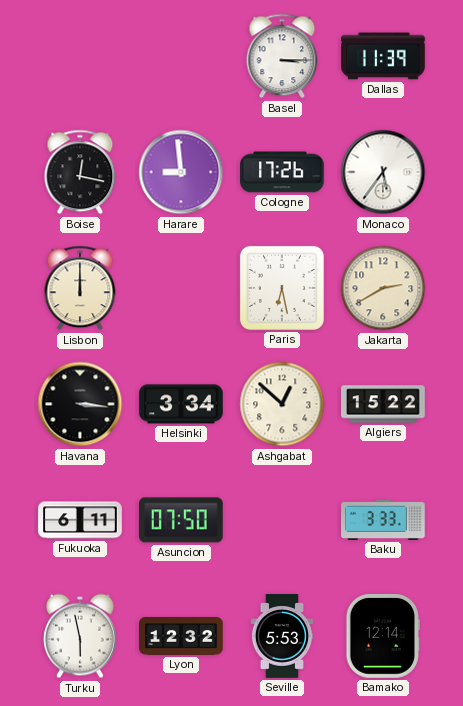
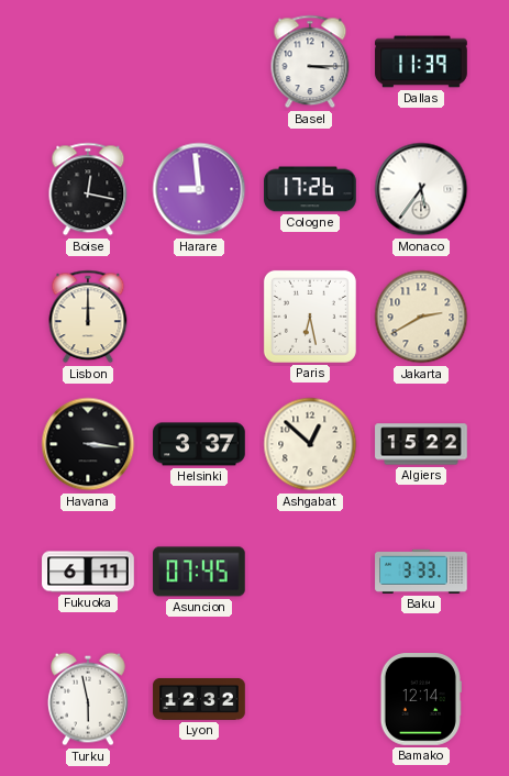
Helsinki: 3:34 -> 3:37 (199, 444)
Asuncion: 07:50 -> 07:45 (200, 572)
Seville: 5:53 -> none (281, 636)
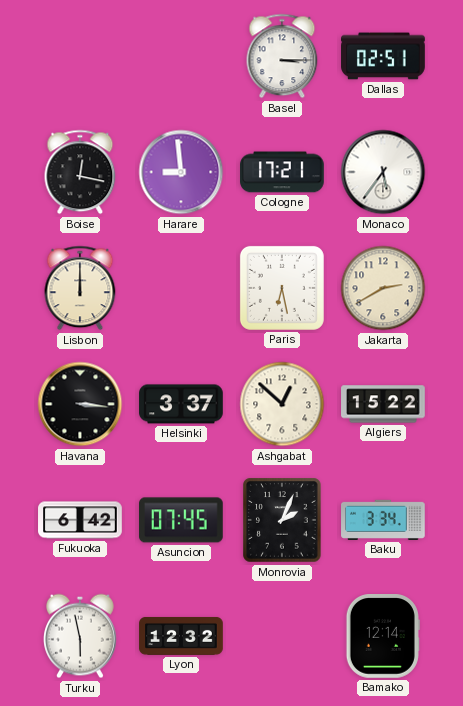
Dallas: 11:39 -> 02:51 (383, 56)
Cologne: 17:26 -> 17:21 (282, 172)
Fukuoka: 6:11 -> 6:42 (80, 520)
Monrovia: none -> 2:04 (282, 520)
Baku: 3:33 -> 3:34 (383, 520)
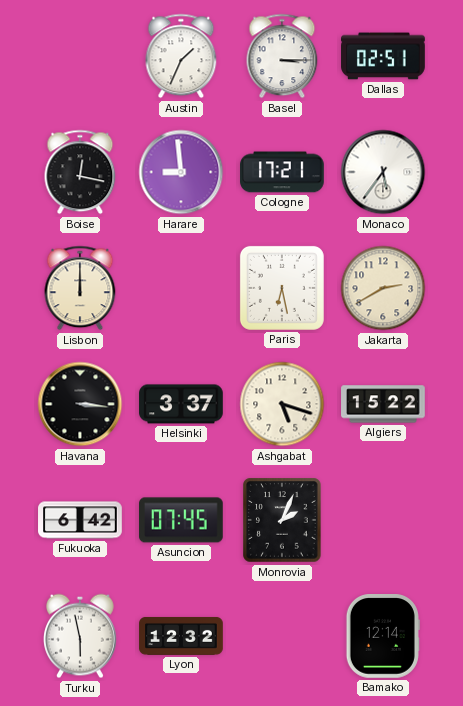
Austin: none -> 1:34 (181, 56)
Ashgabat: 12:52 -> 5:18 (282, 404)
Baku: 3:34 -> none (383, 520)
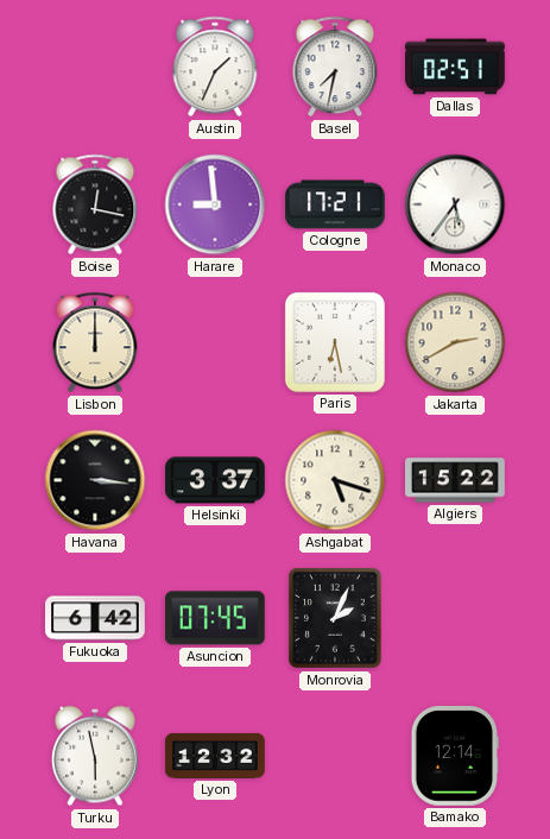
Basel: 3:15 -> 7:32 (335, 67)
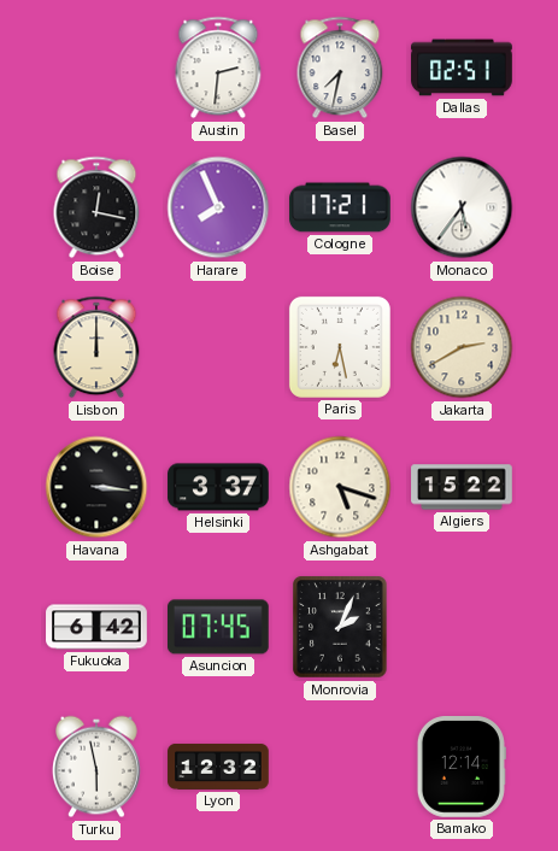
Austin: 1:34 -> 2:31 (218, 68)
Harare: 8:59 -> 7:56 (218, 207)
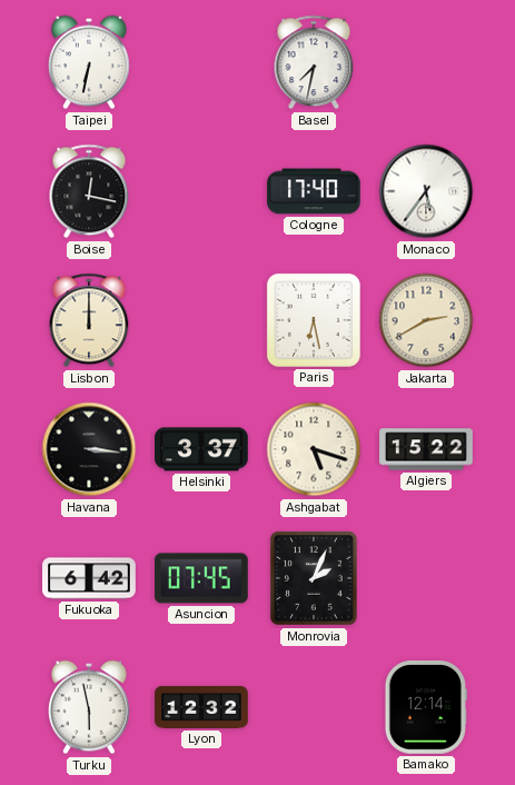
Taipei: none -> 6:32 (90, 62)
Austin: 2:31 -> none (218, 68)
Dallas: 02:51 -> none (462, 68)
Harare: 7:56 -> none (218, 207)
Cologne: 17:21 -> 17:40 (314, 191)
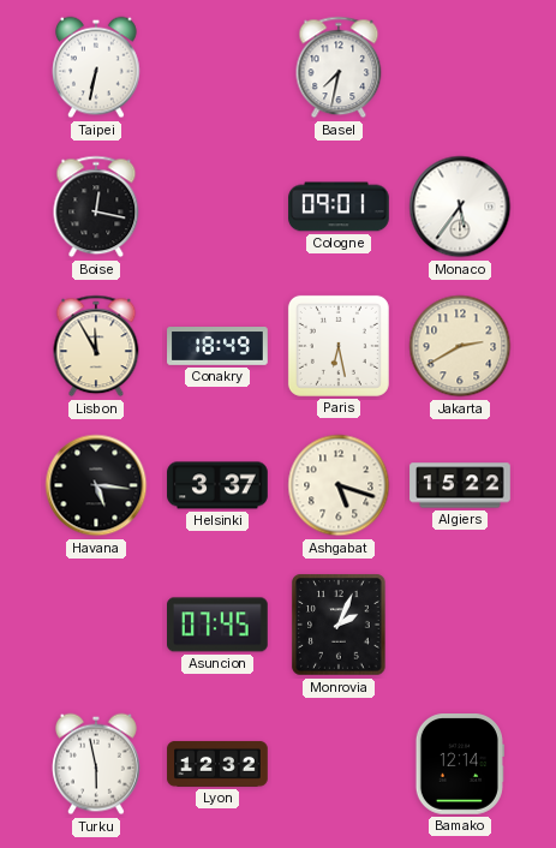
Cologne: 17:40 -> 09:01 (339, 207)
Lisbon: 12:00 -> 11:55 (96, 346)
Conakry: none -> 18:49 (217, 347)
Havana: 3:16 -> 5:16 (96, 485)
Fukuoka: 6:42 -> none (89, 578)
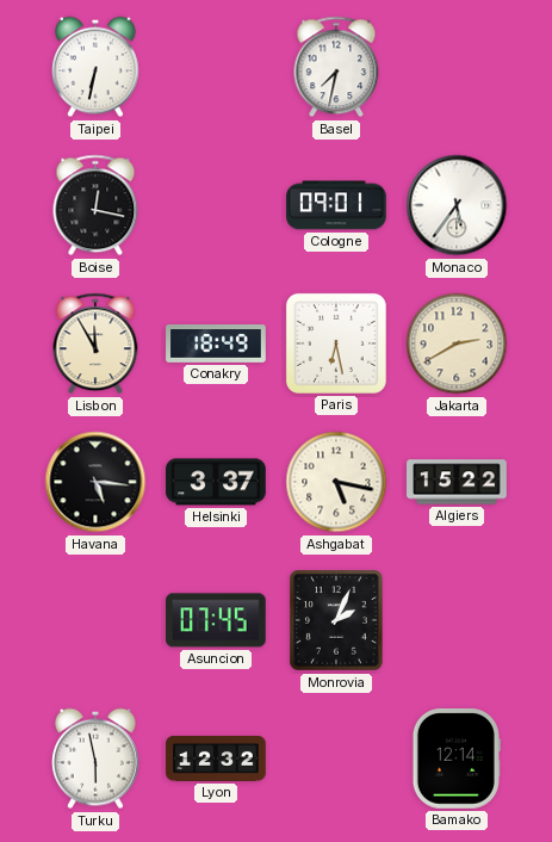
Ashgabat: 5:18 -> 5:17 (336, 482)
